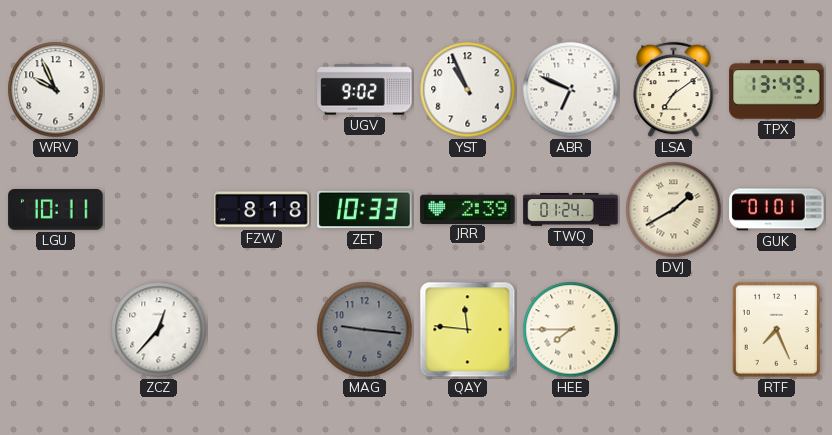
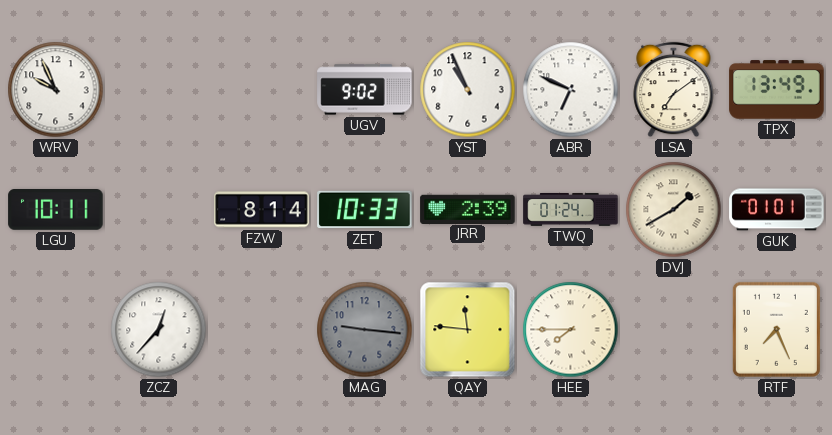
FZW: 8:18 -> 8:14 (262, 210)
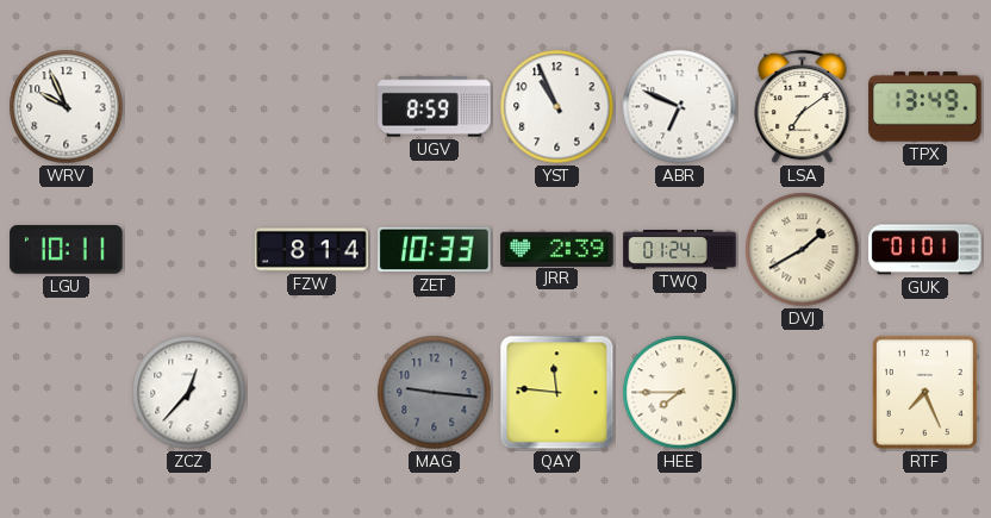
UGV: 9:02 -> 8:59 (435, 107)
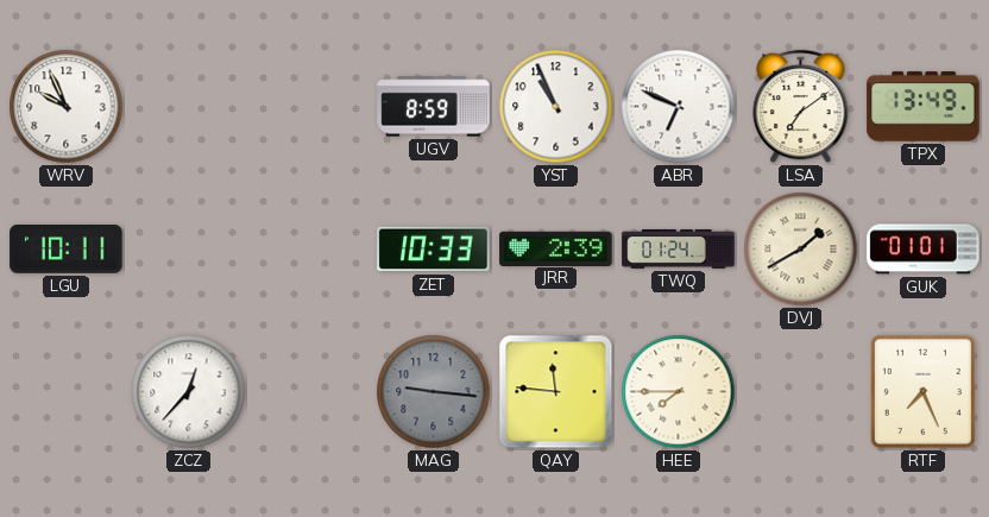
FZW: 8:14 -> none (312, 250)
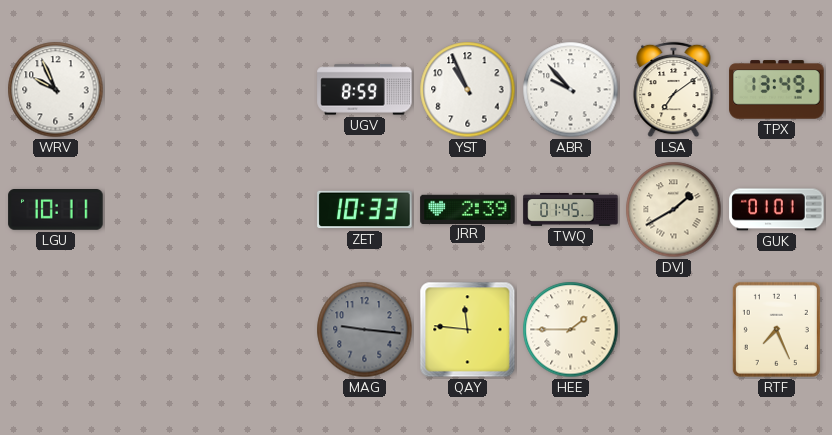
ABR: 6:49 -> 9:53 (571, 90)
TWQ: 01:24 -> 01:45 (571, 209)
ZCZ: 12:37 -> none (189, 392)
HEE: 7:45 -> 1:45 (571, 330)
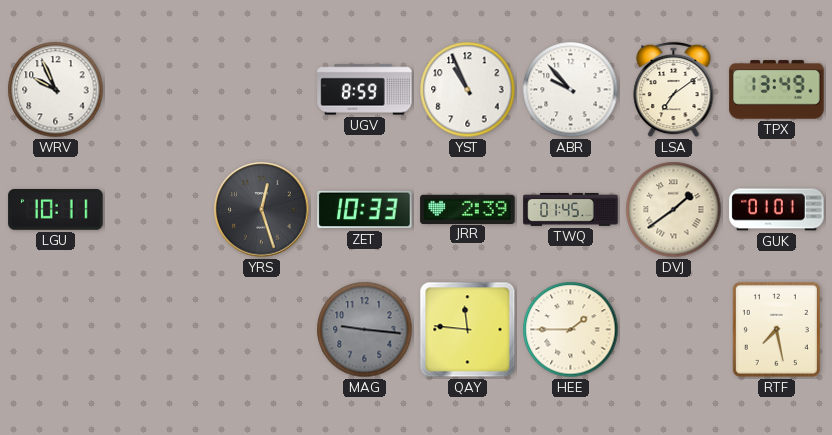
YRS: none -> 12:27 (262, 210)
DVJ: 1:40 -> 1:39 (674, 210)
RTF: 7:26 -> 7:28 (776, 329)
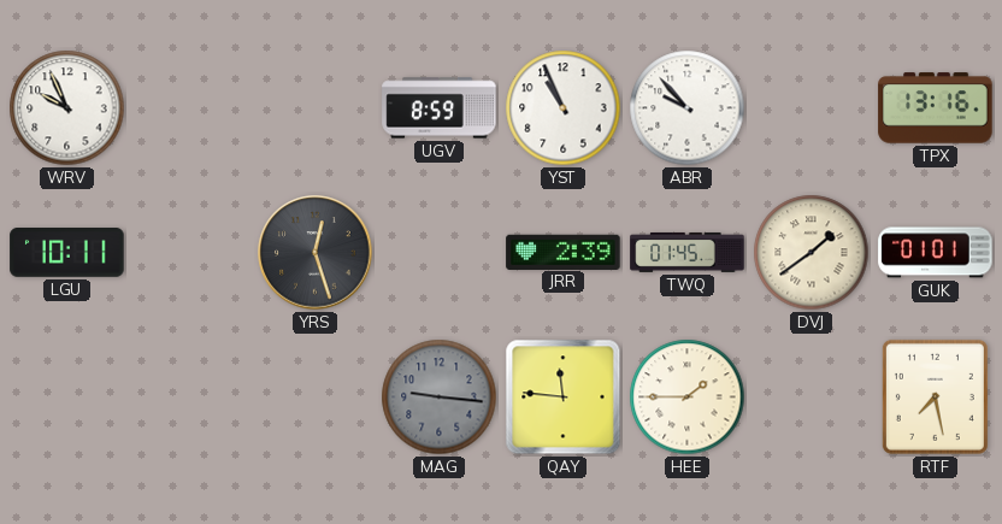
LSA: 7:09 -> none (674, 90)
TPX: 13:49 -> 13:16 (936, 108)
ZET: 10:33 -> none (365, 210)
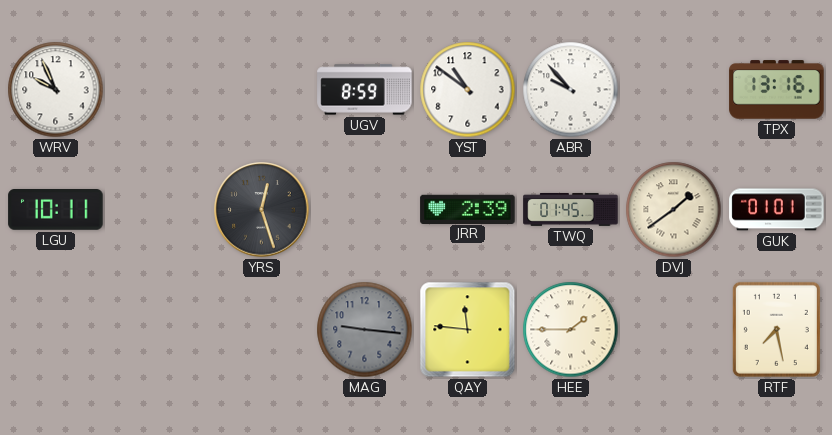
YST: 10:56 -> 10:51 (468, 90)
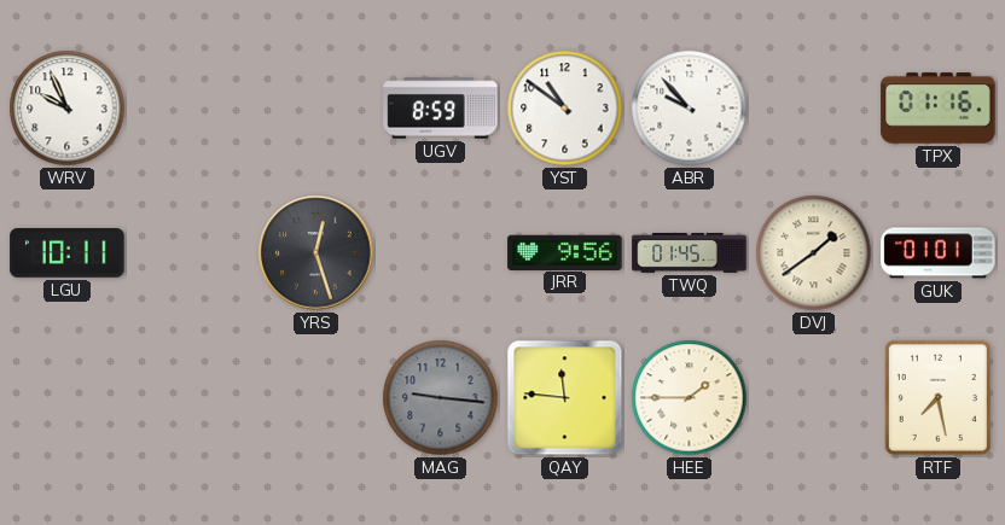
TPX: 13:16 -> 01:16 (939, 109)
JRR: 2:39 -> 9:56 (565, 252)
